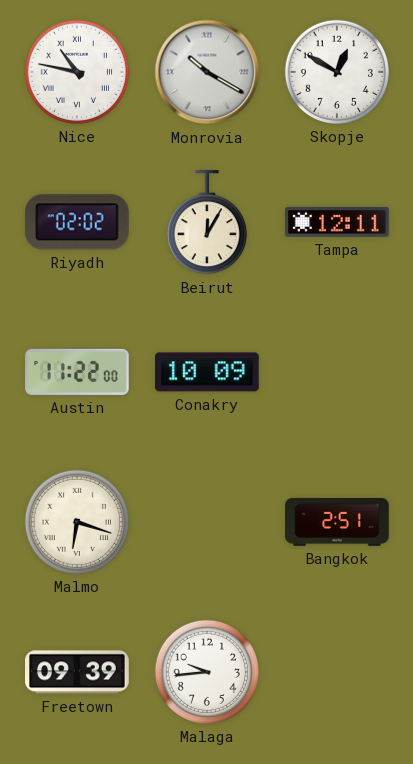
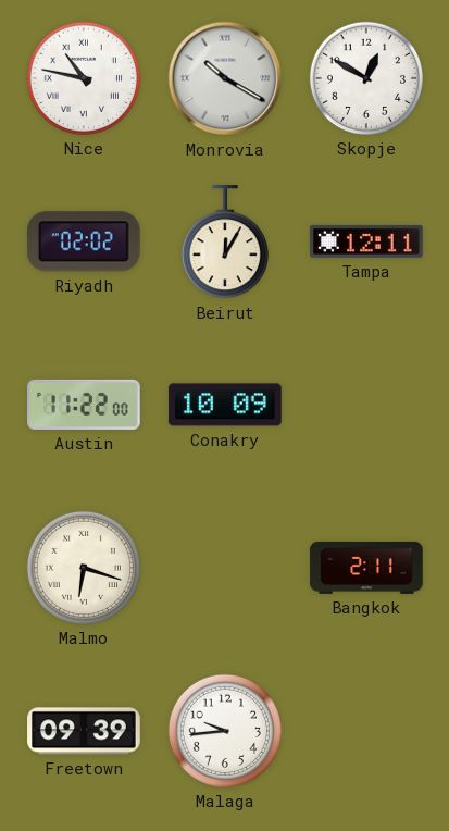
Bangkok: 2:51 -> 2:11 (366, 568)
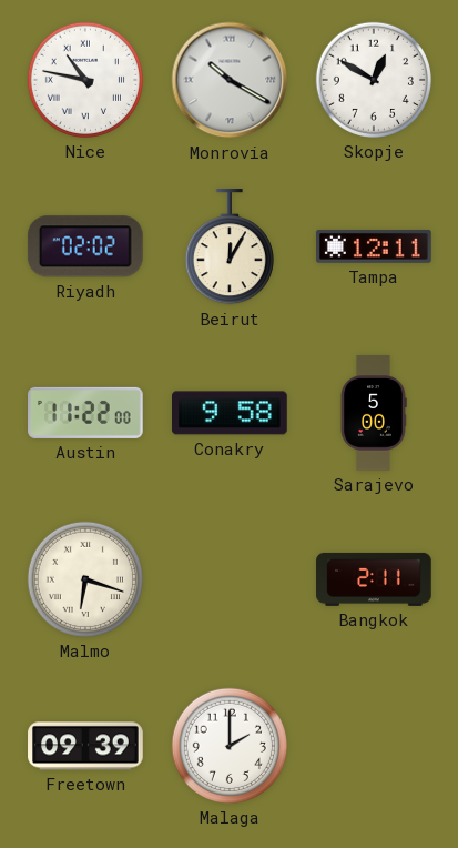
Conakry: 10:09 -> 9:58 (231, 413)
Sarajevo: none -> 5:00 (374, 413)
Malaga: 9:44 -> 2:00 (230, 746)
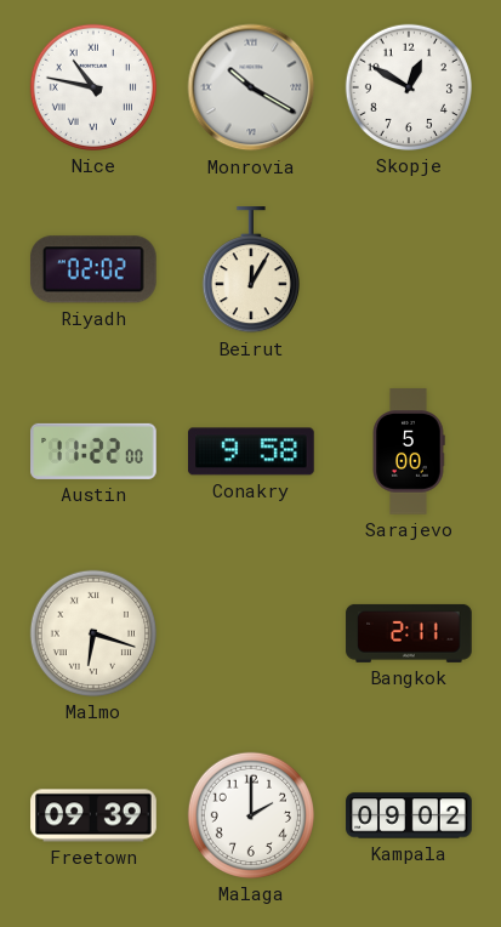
Tampa: 12:11 -> none (375, 246)
Kampala: none -> 09:02 (409, 815)
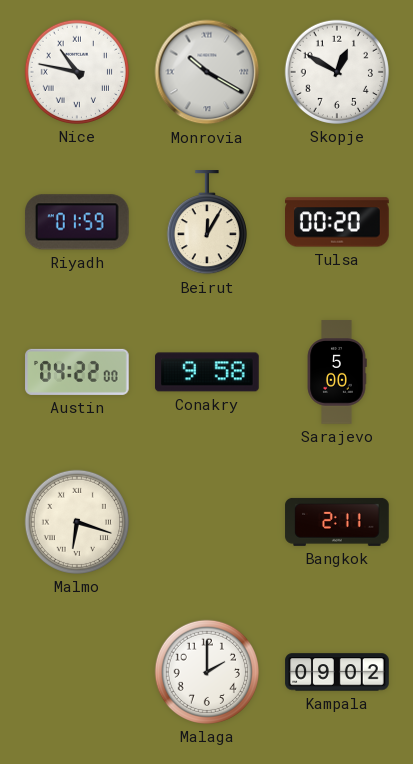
Riyadh: 02:02 -> 01:59 (77, 222)
Tulsa: none -> 00:20 (337, 222)
Austin: 11:22 -> 04:22 (77, 372)
Freetown: 09:39 -> none (93, 815)
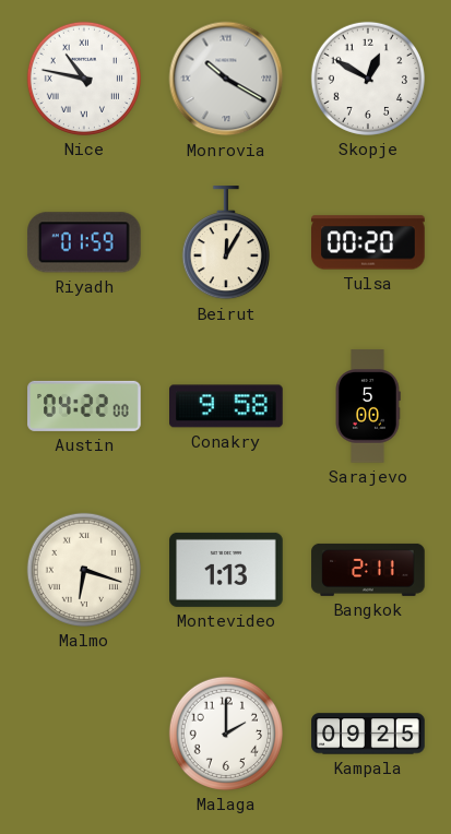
Montevideo: none -> 1:13 (226, 570)
Kampala: 09:02 -> 09:25 (368, 734)
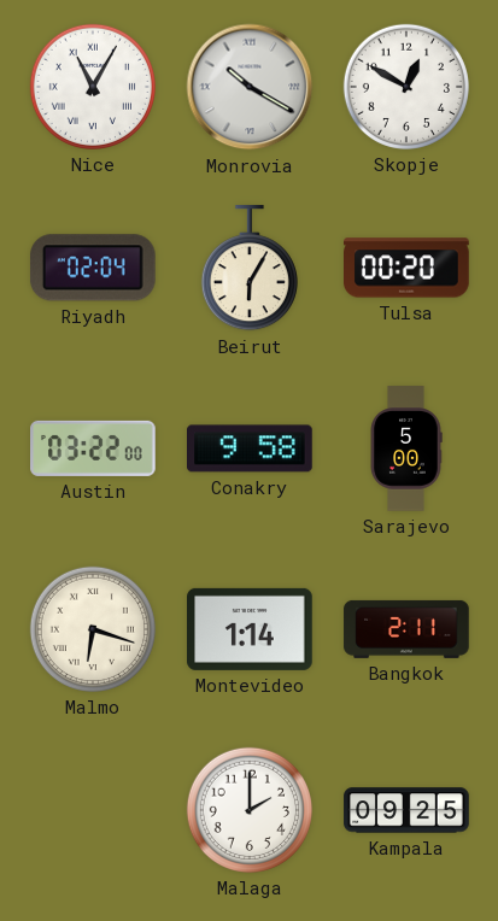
Nice: 10:47 -> 11:05 (93, 87)
Riyadh: 01:59 -> 02:04 (93, 268)
Beirut: 12:05 -> 6:05 (250, 269)
Austin: 04:22 -> 03:22 (93, 448)
Montevideo: 1:13 -> 1:14 (250, 629)
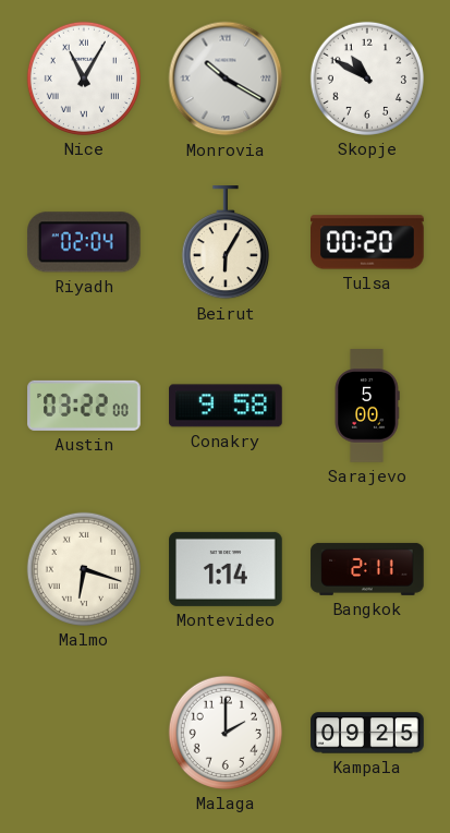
Skopje: 12:50 -> 10:50 (367, 79)
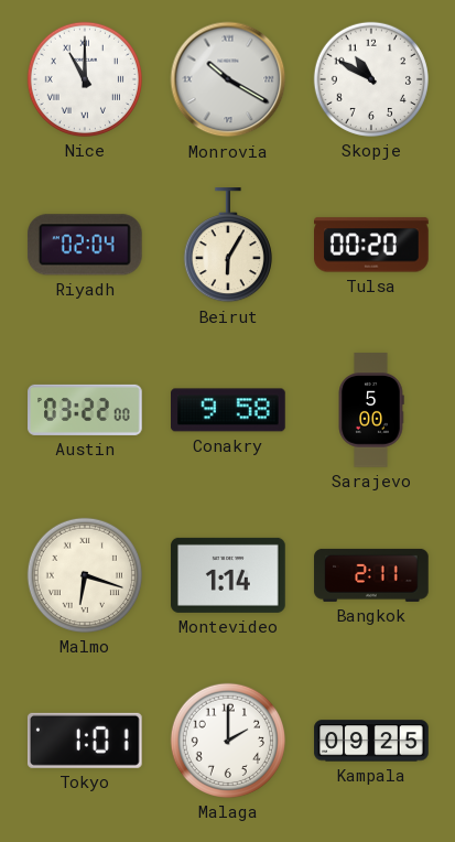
Nice: 11:05 -> 11:00 (85, 79)
Tokyo: none -> 1:01 (85, 741)
